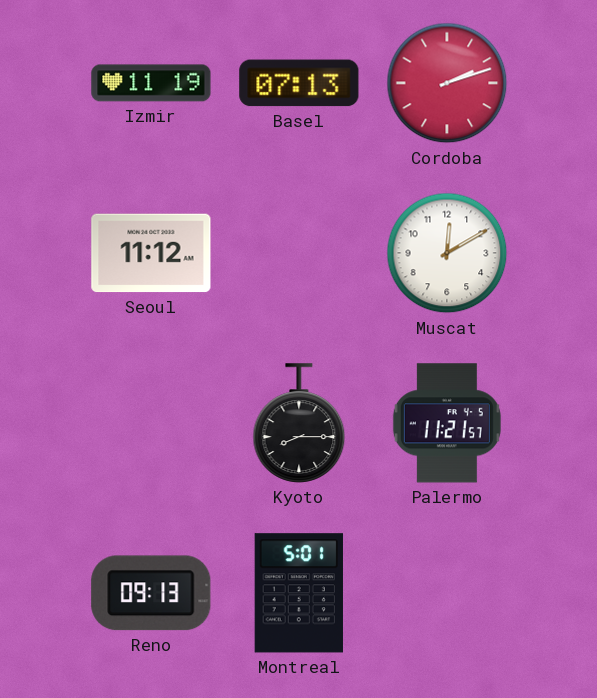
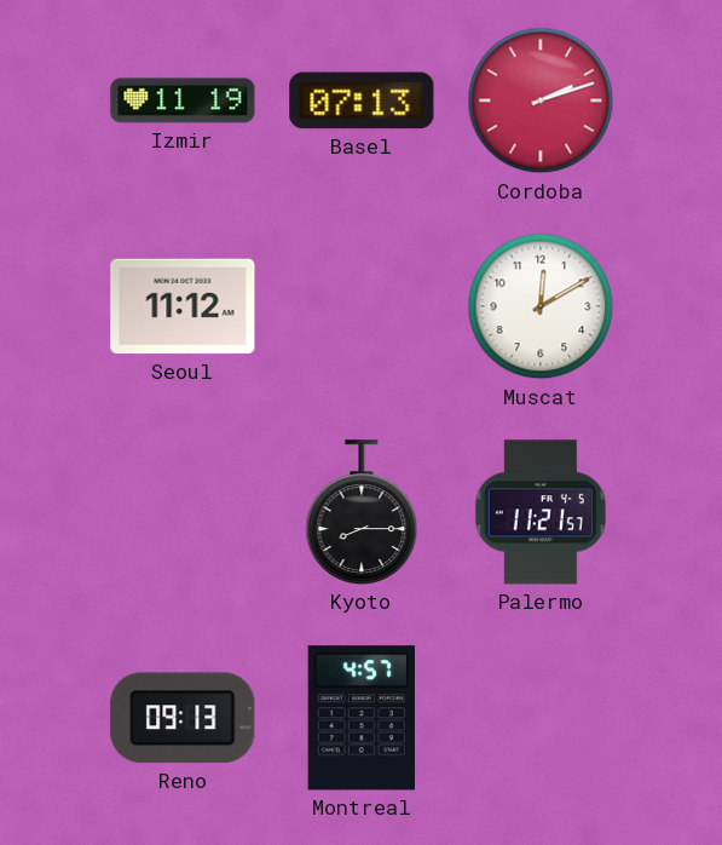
Montreal: 5:01 -> 4:57 (362, 718)
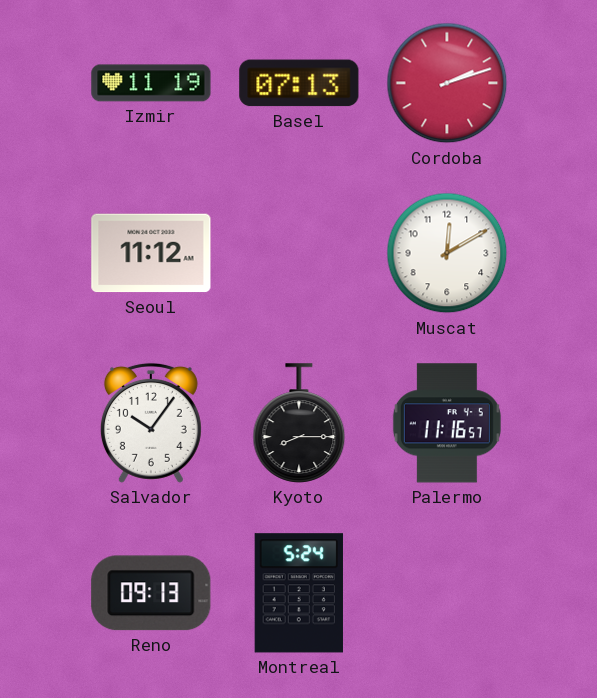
Salvador: none -> 10:06 (151, 423)
Palermo: 11:21 -> 11:16 (447, 423)
Montreal: 4:57 -> 5:24 (299, 593)
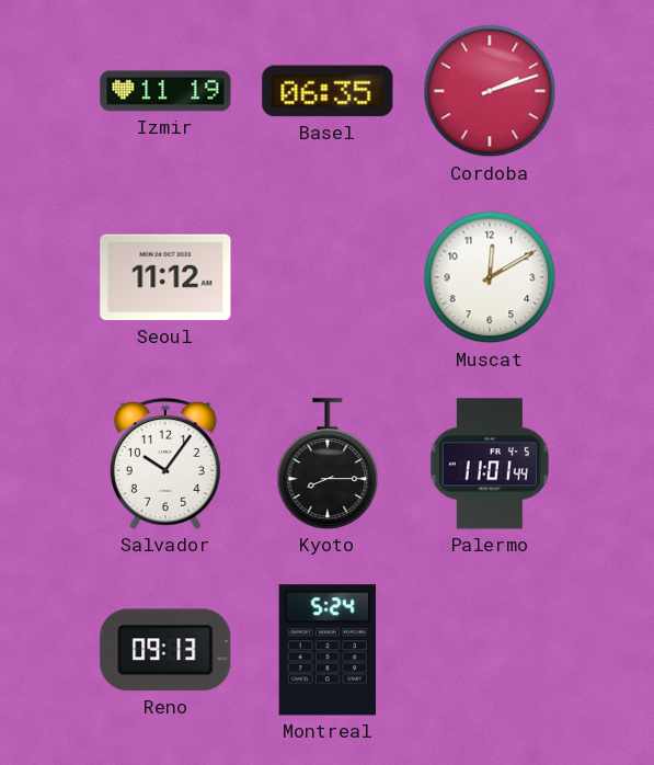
Basel: 07:13 -> 06:35 (328, 91)
Palermo: 11:16 -> 11:01 (490, 464)
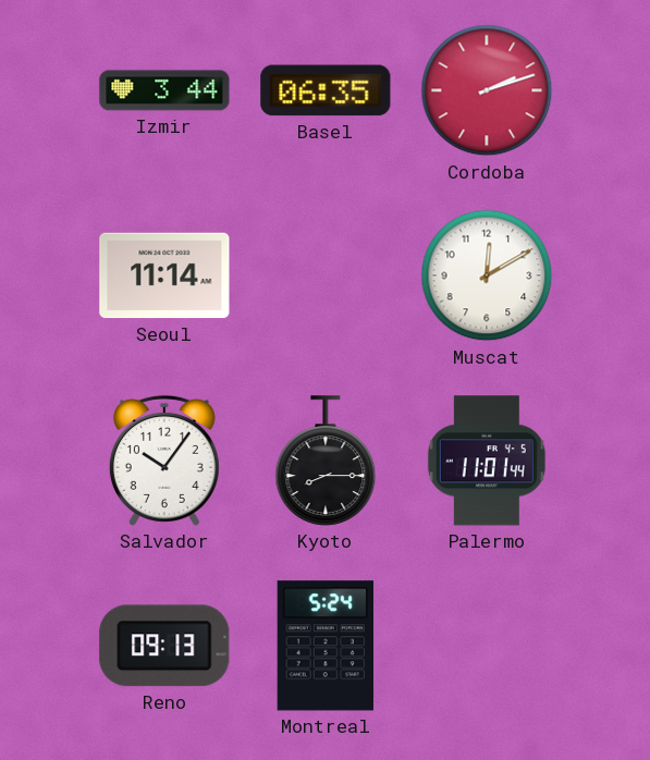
Izmir: 11:19 -> 3:44 (164, 90)
Seoul: 11:12 -> 11:14 (164, 275)
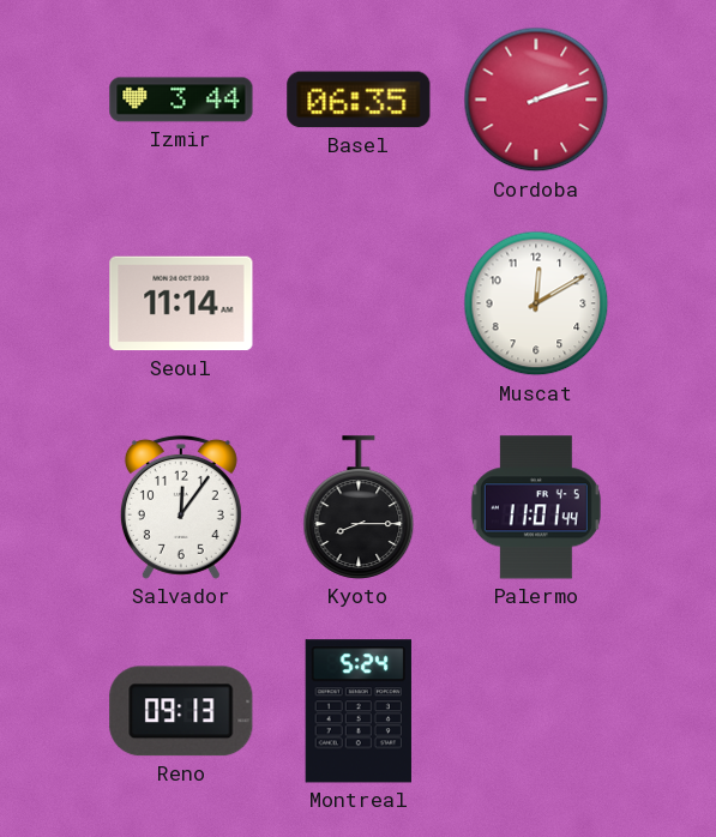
Salvador: 10:06 -> 12:06 (181, 507)
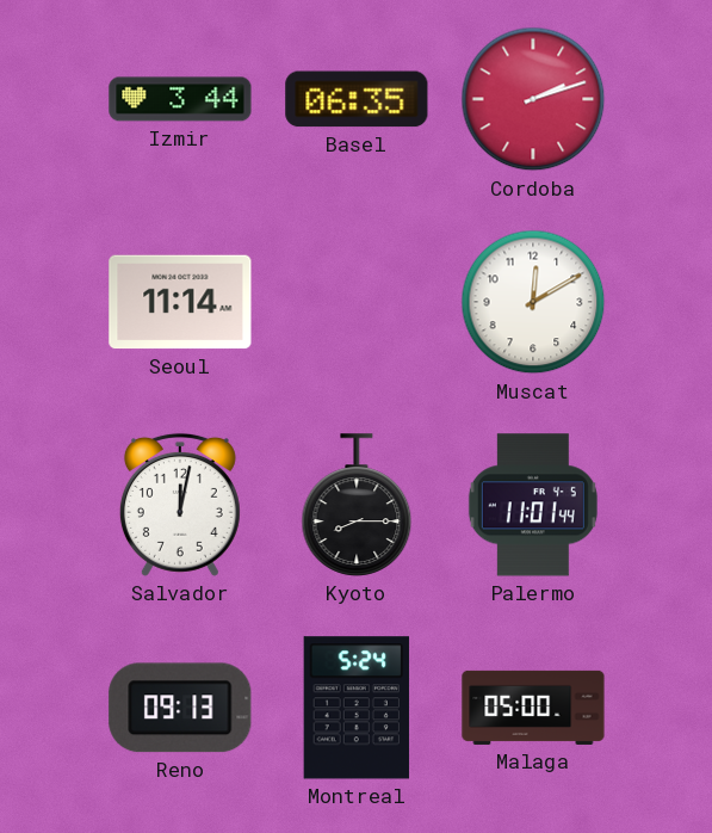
Salvador: 12:06 -> 12:02 (180, 505)
Malaga: none -> 05:00 (533, 708)
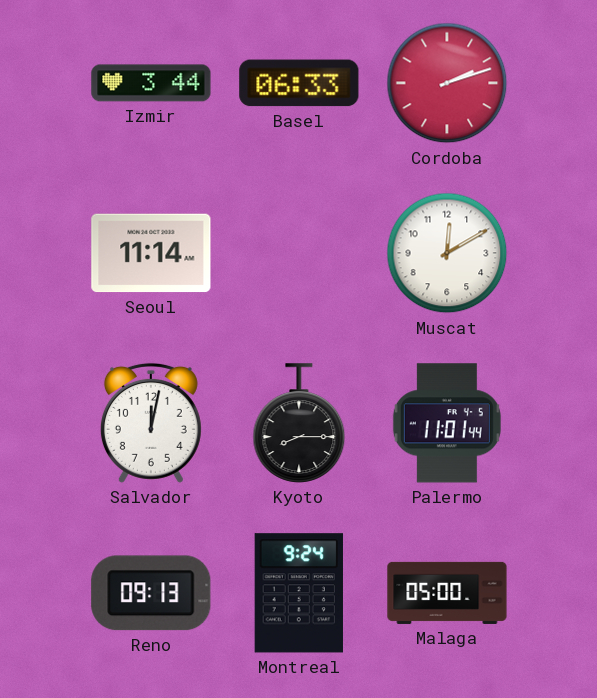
Basel: 06:35 -> 06:33 (299, 83)
Montreal: 5:24 -> 9:24 (299, 593)
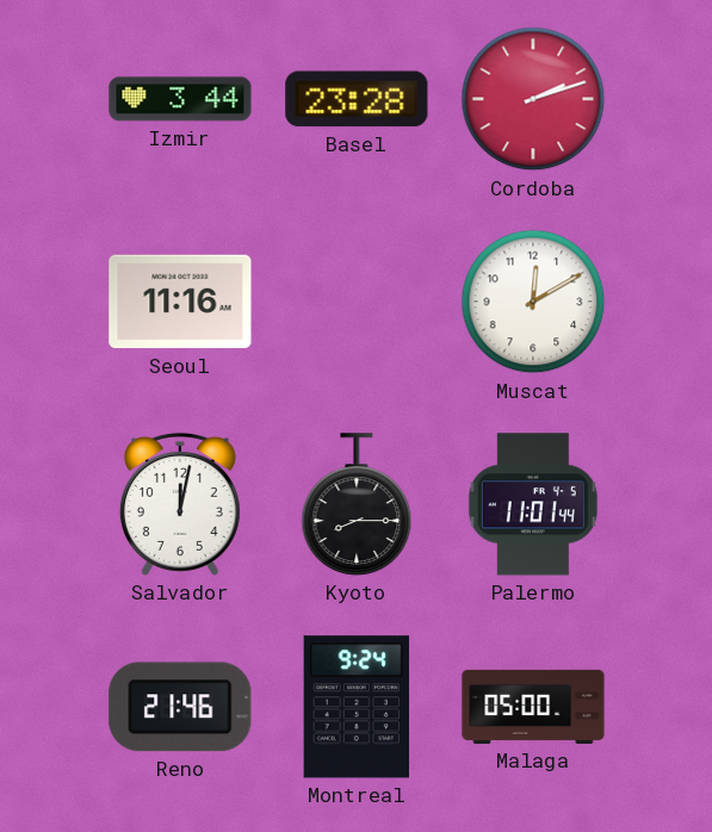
Basel: 06:33 -> 23:28 (357, 99)
Seoul: 11:14 -> 11:16 (180, 302)
Reno: 09:13 -> 21:46 (180, 707)
